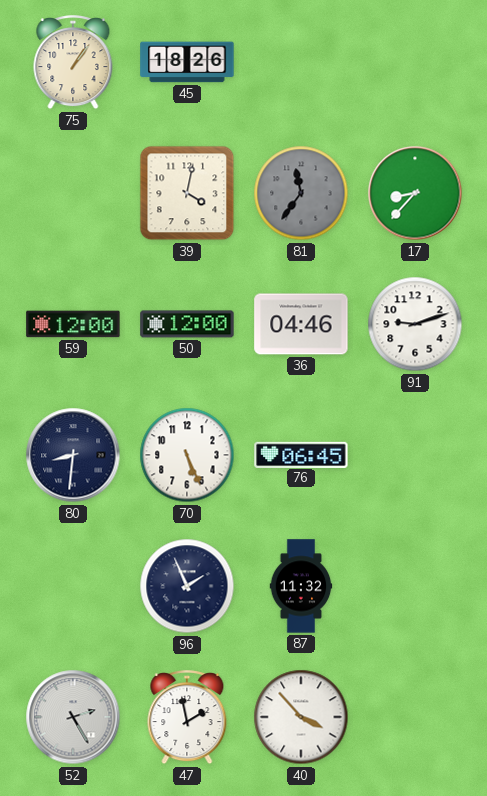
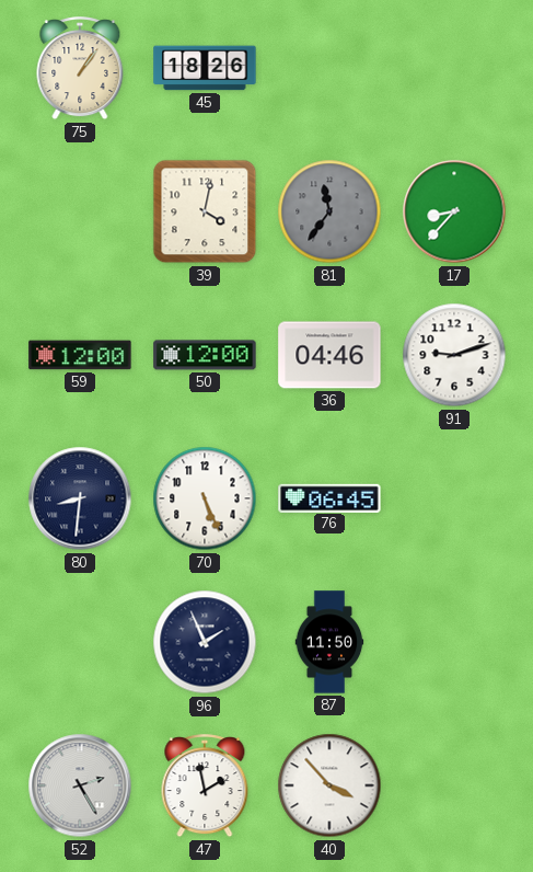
87: 11:32 -> 11:50 (329, 642)
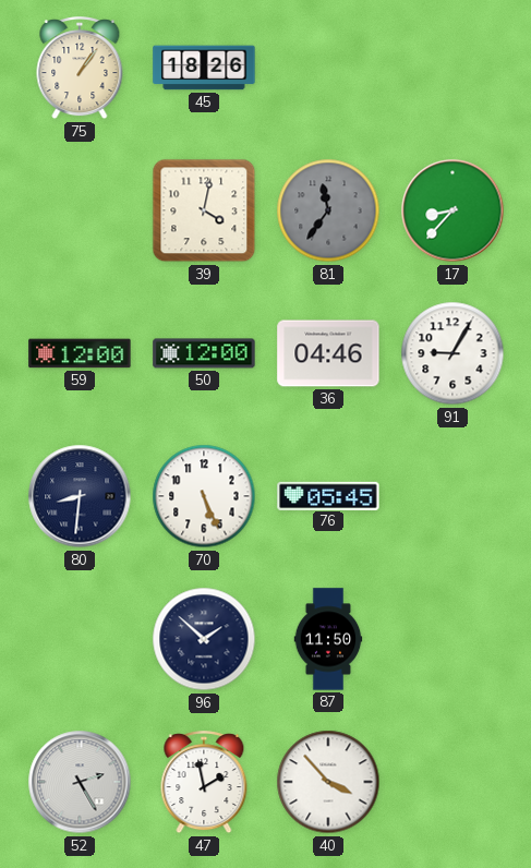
91: 9:12 -> 9:05 (452, 353)
76: 06:45 -> 05:45 (328, 495)
96: 1:56 -> 1:52 (204, 639)
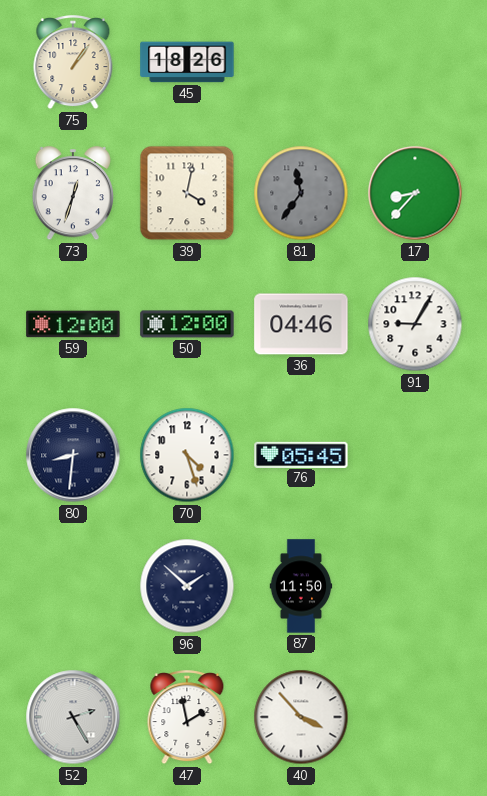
73: none -> 12:33 (73, 194)
70: 5:26 -> 4:27 (187, 455)
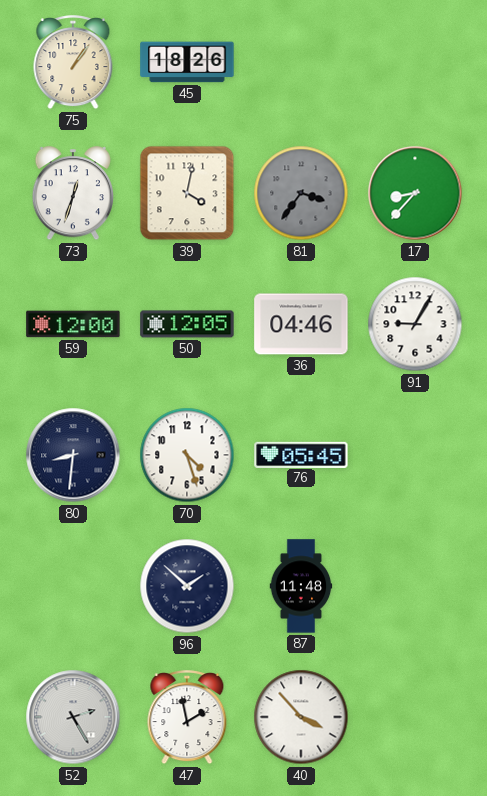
81: 11:36 -> 3:36 (301, 193)
50: 12:00 -> 12:05 (187, 324)
87: 11:50 -> 11:48 (301, 586)
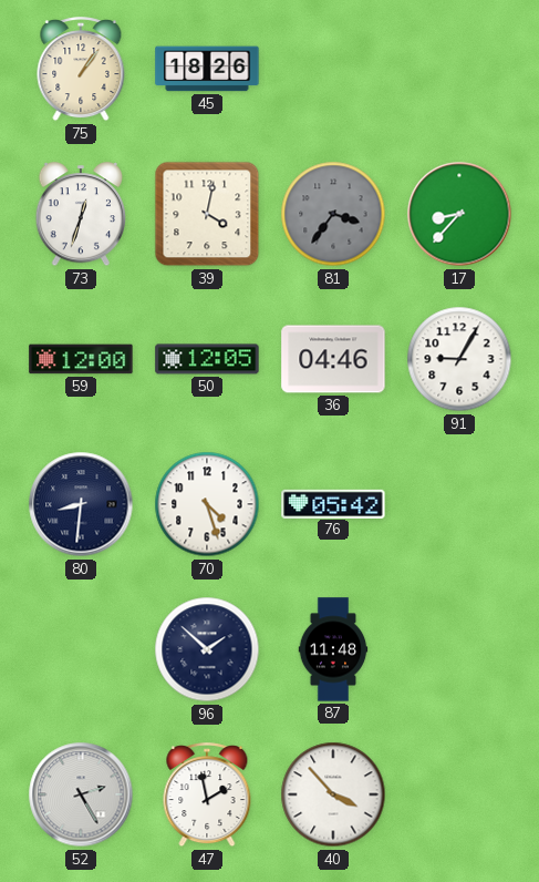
76: 05:45 -> 05:42 (333, 503)
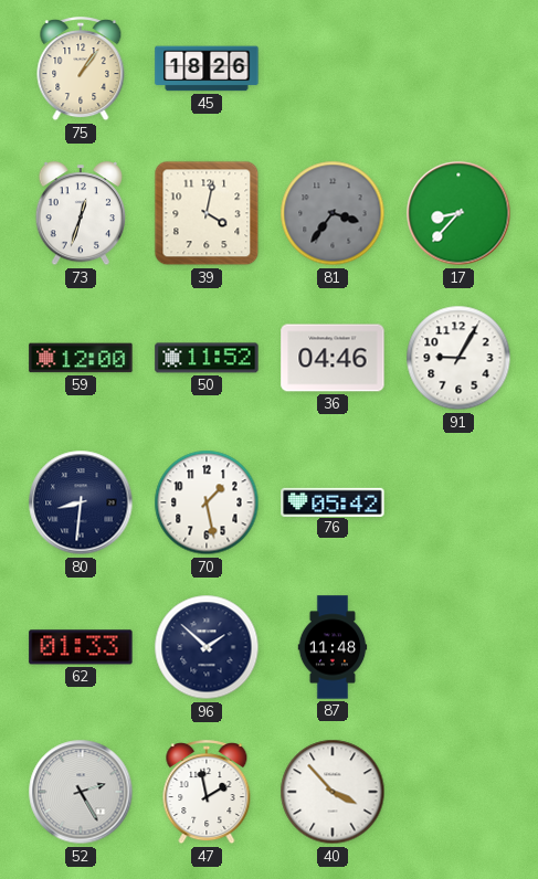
50: 12:05 -> 11:52 (207, 358)
70: 4:27 -> 1:28 (207, 502)
62: none -> 01:33 (81, 647)
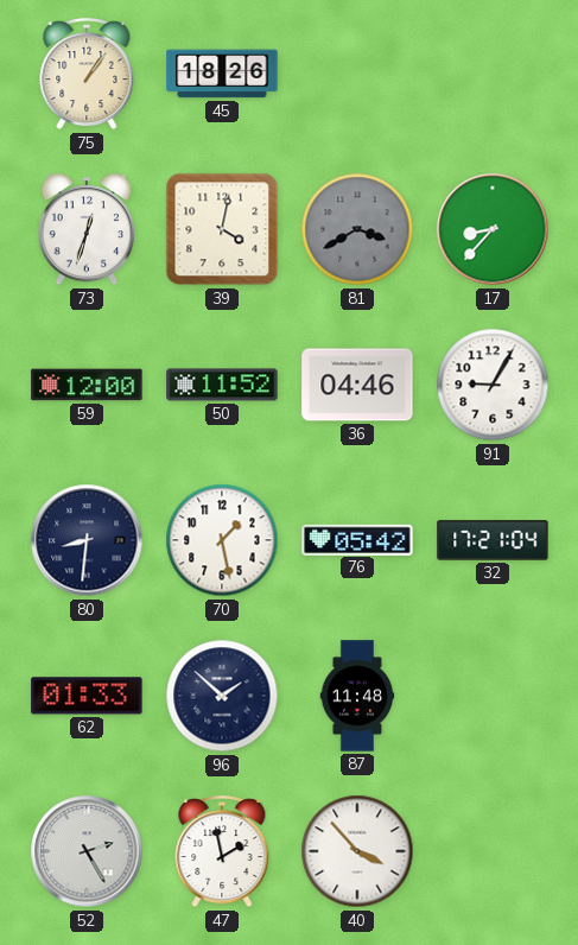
81: 3:36 -> 3:40 (357, 229)
32: none -> 17:21 (493, 540)
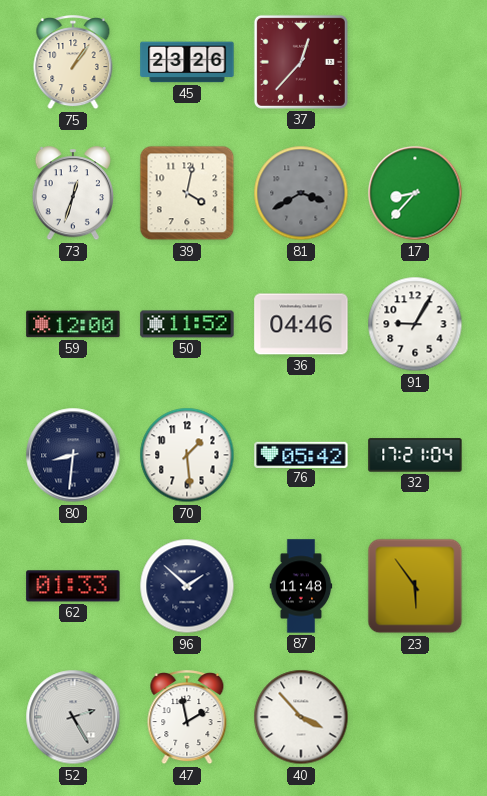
45: 18:26 -> 23:26 (187, 62)
37: none -> 12:37 (301, 62)
70: 1:28 -> 1:29 (187, 455)
23: none -> 5:54 (415, 586)
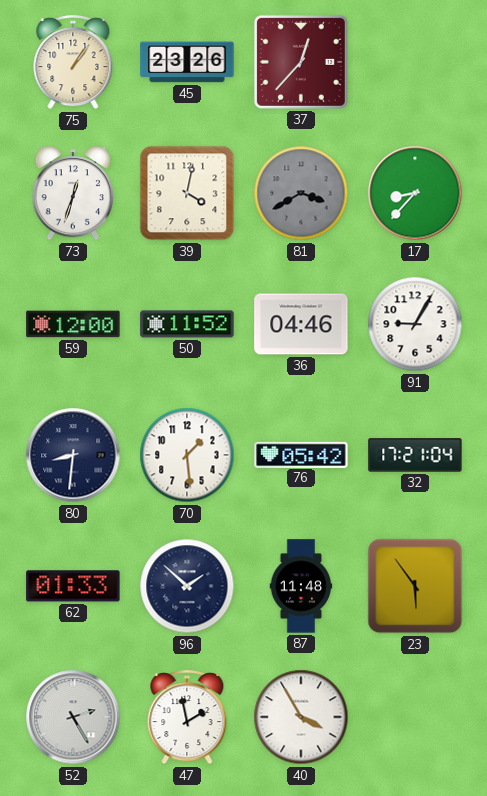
40: 3:53 -> 3:55 (301, 717)
